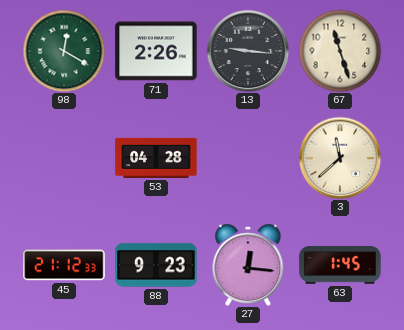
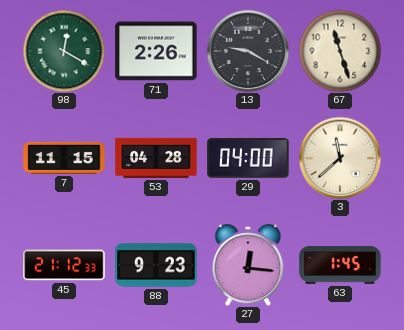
13: 9:16 -> 9:20 (248, 51)
7: none -> 11:15 (64, 158)
29: none -> 04:00 (248, 158)
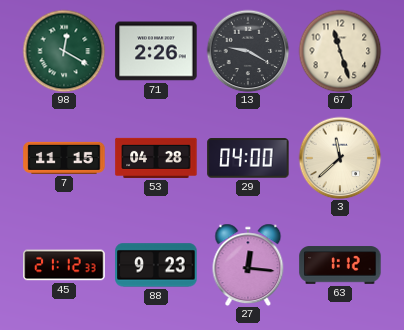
63: 1:45 -> 1:12 (340, 265)
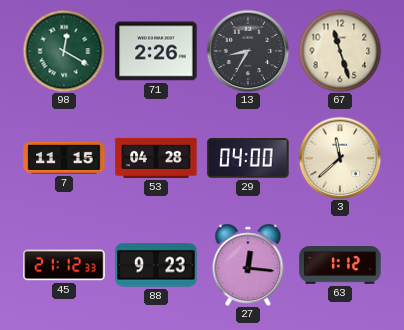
13: 9:20 -> 8:35 (248, 51)
